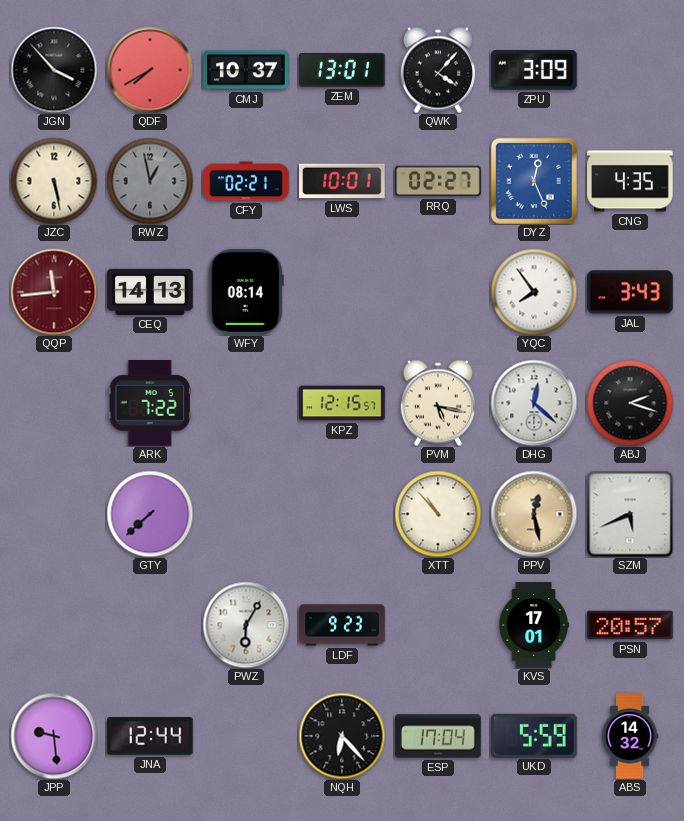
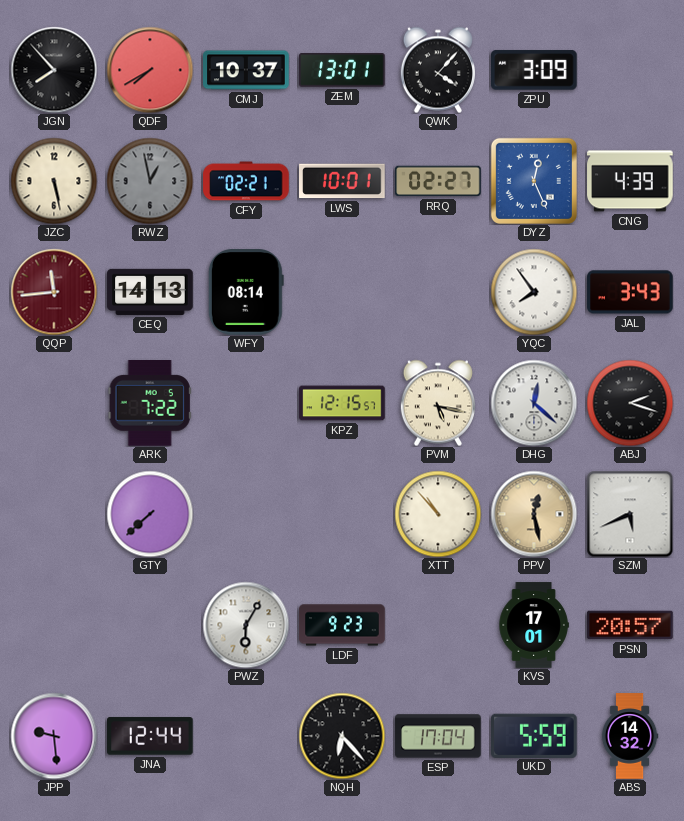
JGN: 3:53 -> 7:53 (54, 70)
CNG: 4:35 -> 4:39 (630, 181)
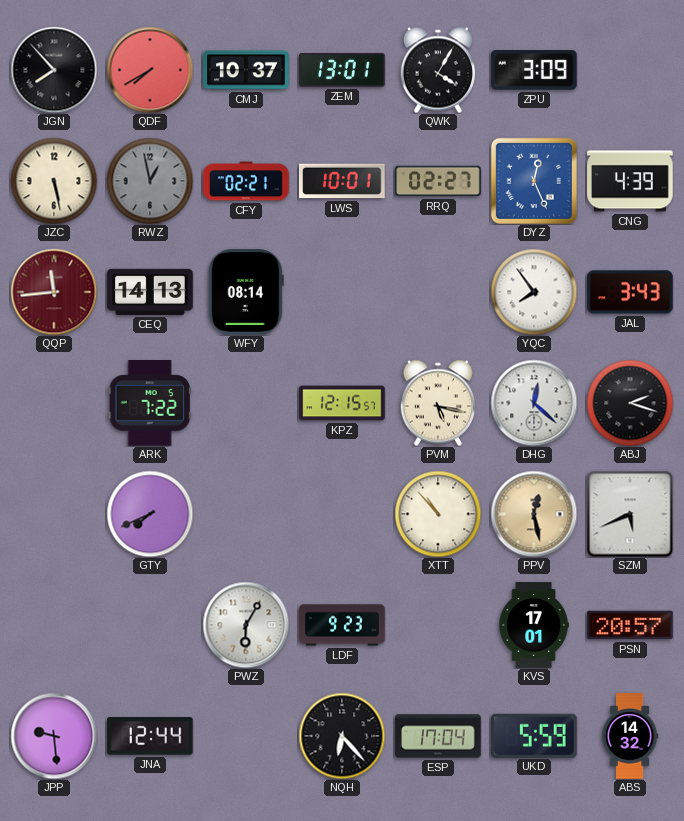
QWK: 4:07 -> 4:05 (438, 70)
GTY: 7:38 -> 7:41 (150, 514)
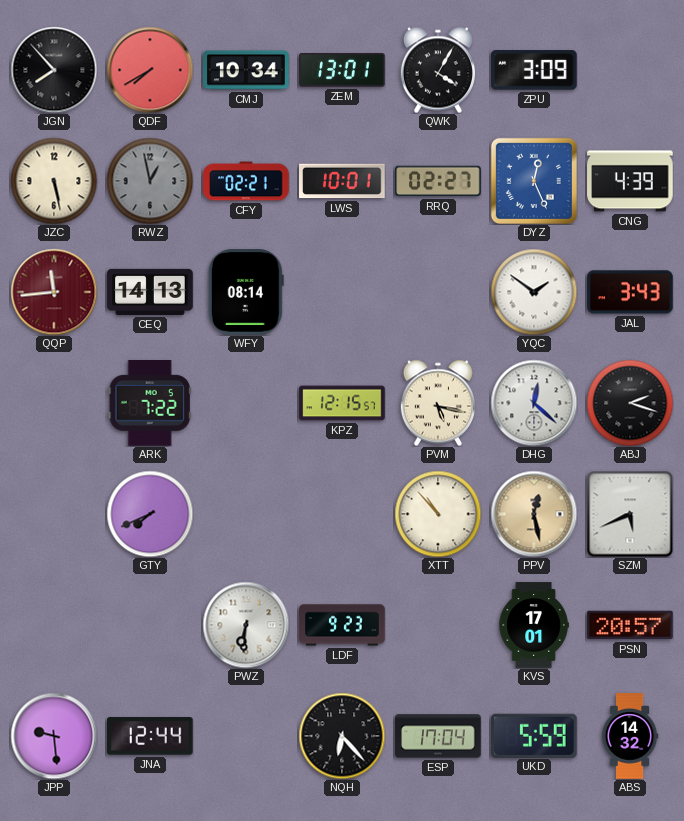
CMJ: 10:37 -> 10:34 (246, 70)
YQC: 7:54 -> 1:51 (534, 292)
PWZ: 6:05 -> 6:31 (246, 625)
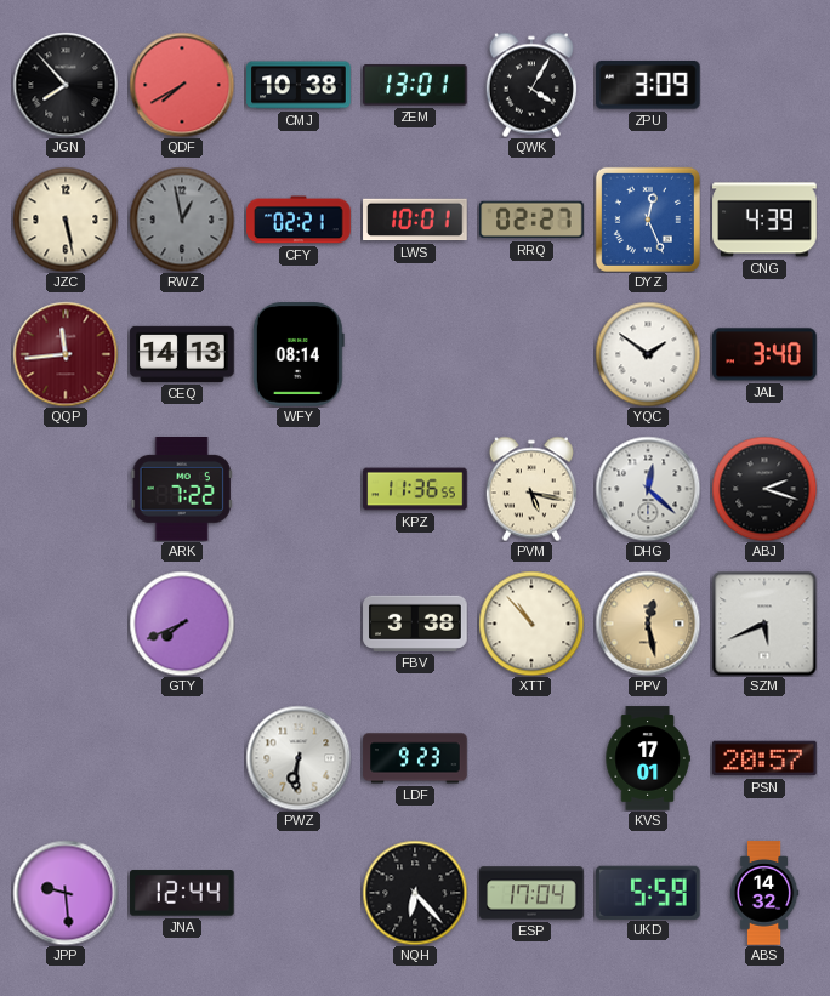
CMJ: 10:34 -> 10:38 (299, 85)
JAL: 3:43 -> 3:40 (764, 354)
KPZ: 12:15 -> 11:36 (415, 489)
FBV: none -> 3:38 (415, 624)
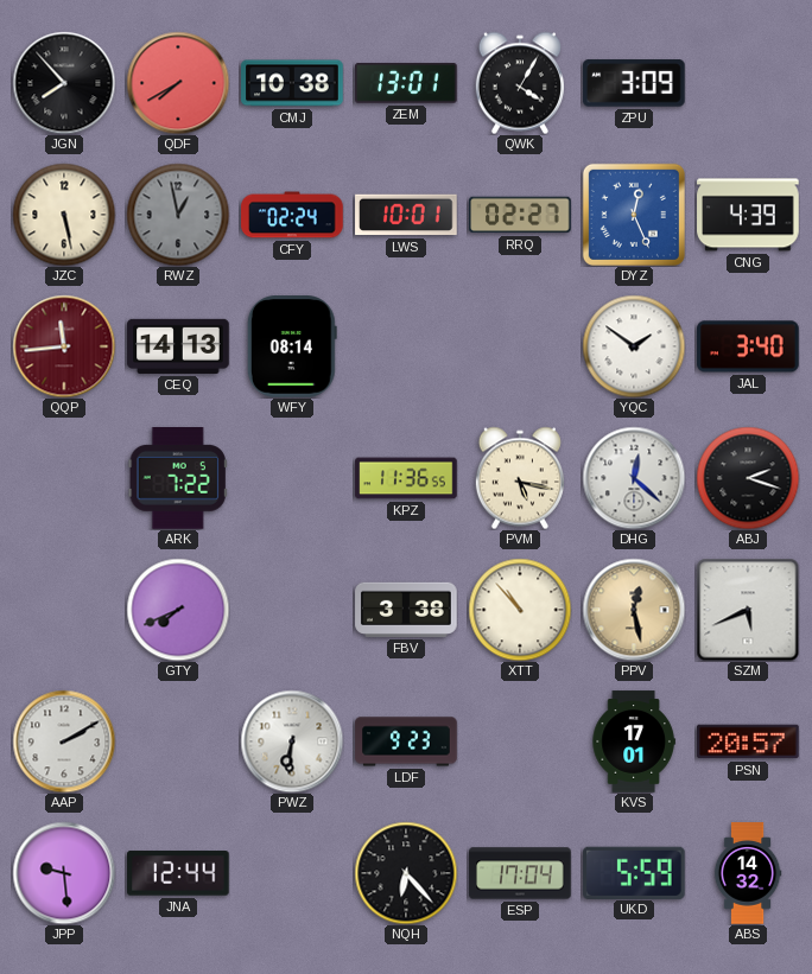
CFY: 02:21 -> 02:24 (292, 215)
AAP: none -> 2:10 (64, 741)
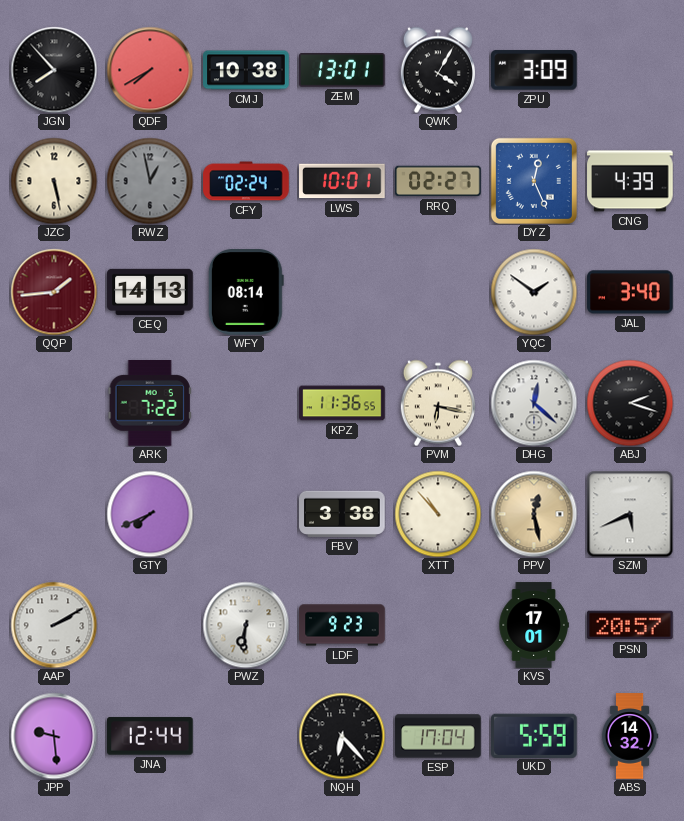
QQP: 11:44 -> 1:44 (54, 292)
PVM: 5:17 -> 6:17 (438, 403)
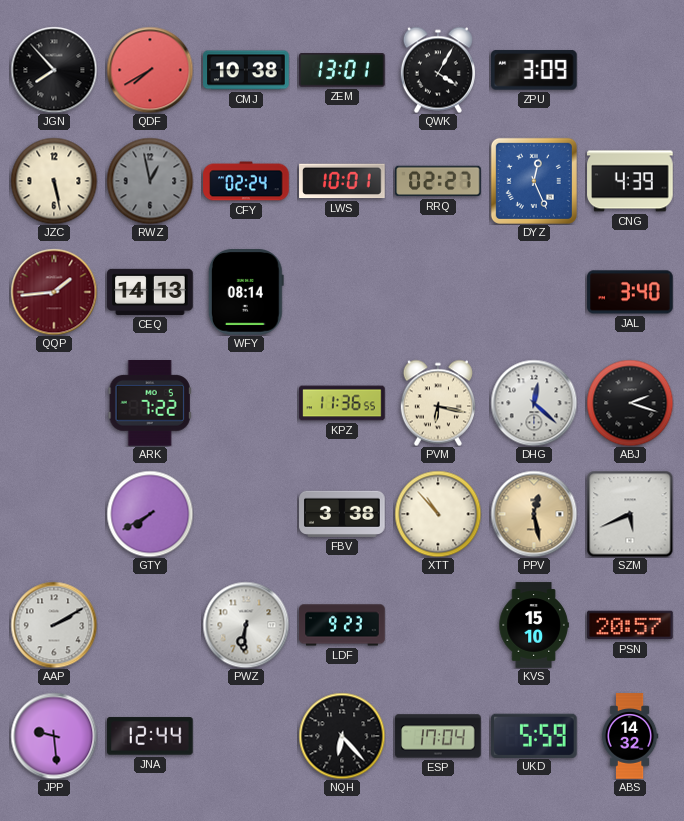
YQC: 1:51 -> none (534, 292)
GTY: 7:41 -> 7:40 (150, 514)
KVS: 17:01 -> 15:10 (534, 625)
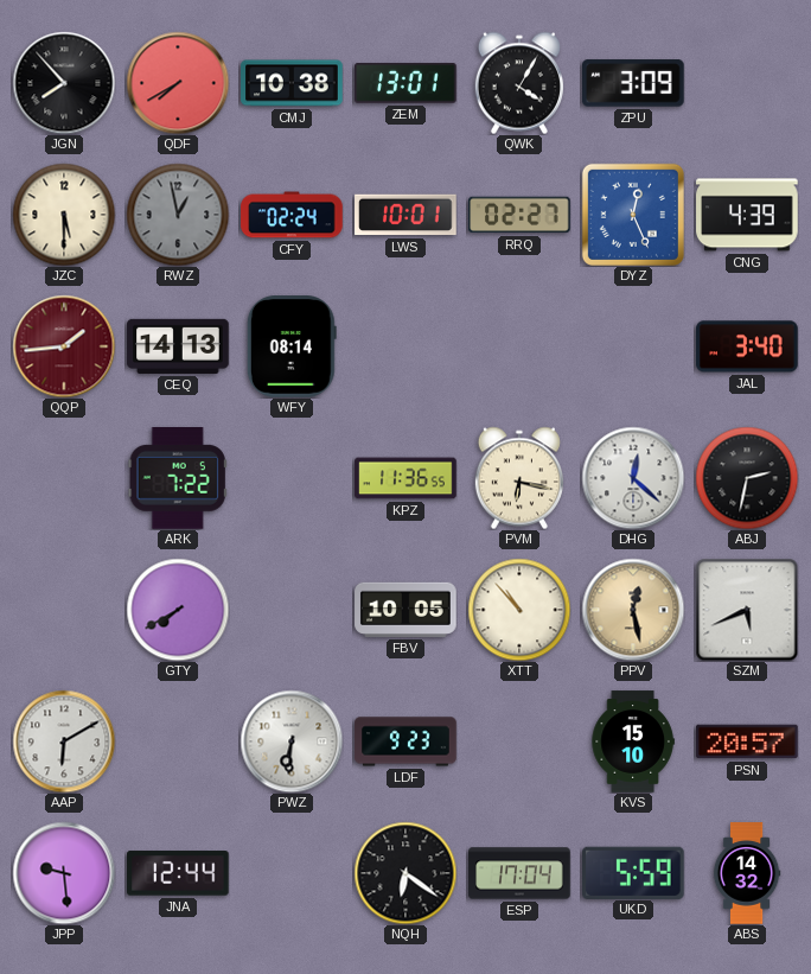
JZC: 5:28 -> 5:30 (64, 215)
ABJ: 2:18 -> 2:32 (747, 478)
FBV: 3:38 -> 10:05 (405, 610)
AAP: 2:10 -> 6:10 (64, 741)
NQH: 6:23 -> 6:21 (405, 873)
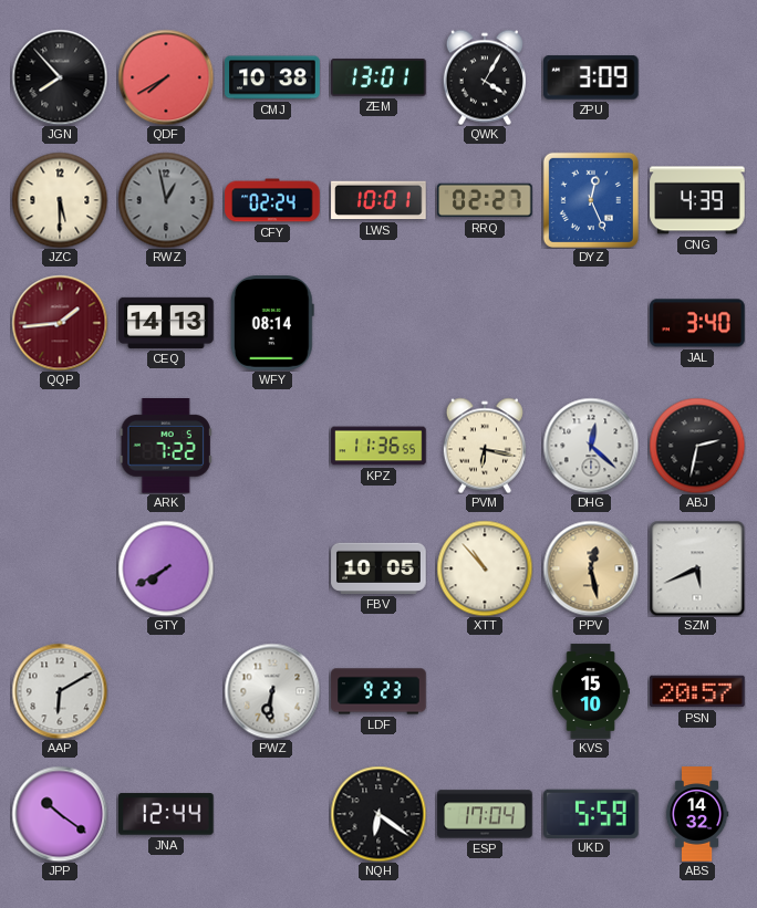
JPP: 9:29 -> 10:21 (60, 814)
